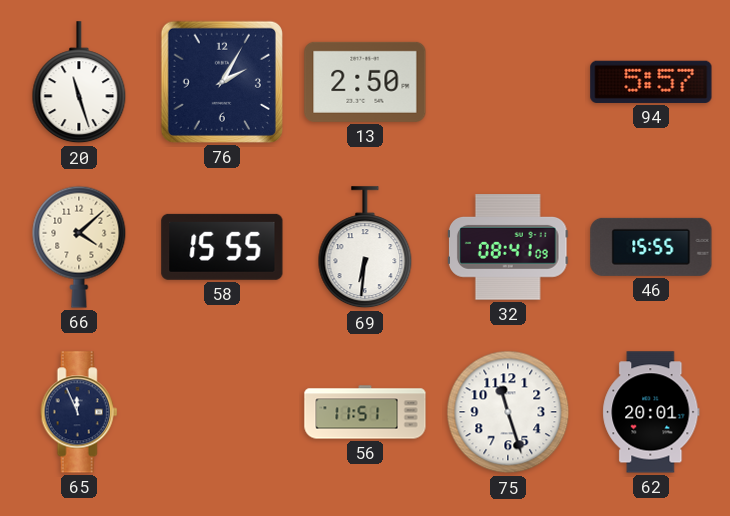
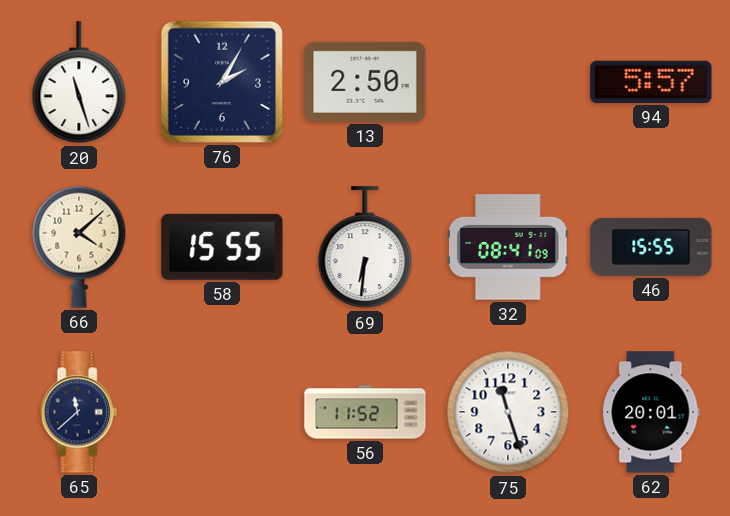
65: 11:56 -> 11:38 (79, 412)
56: 11:51 -> 11:52 (365, 412)
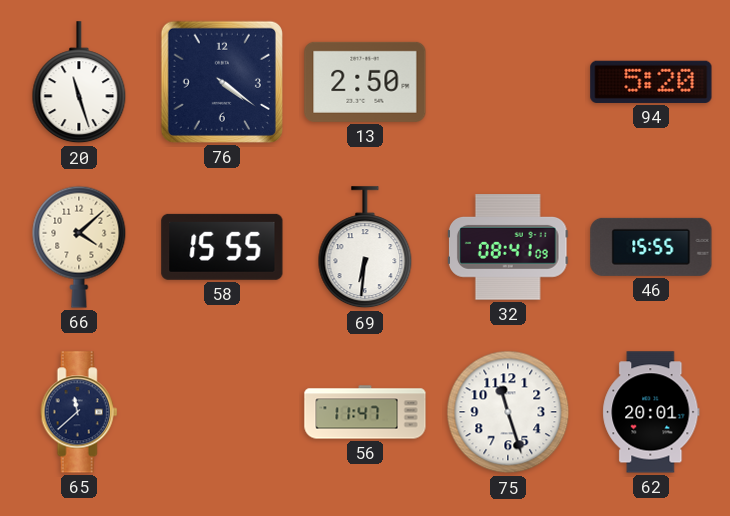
76: 2:05 -> 4:21 (222, 82)
94: 5:57 -> 5:20 (651, 82)
56: 11:52 -> 11:47 (365, 412)
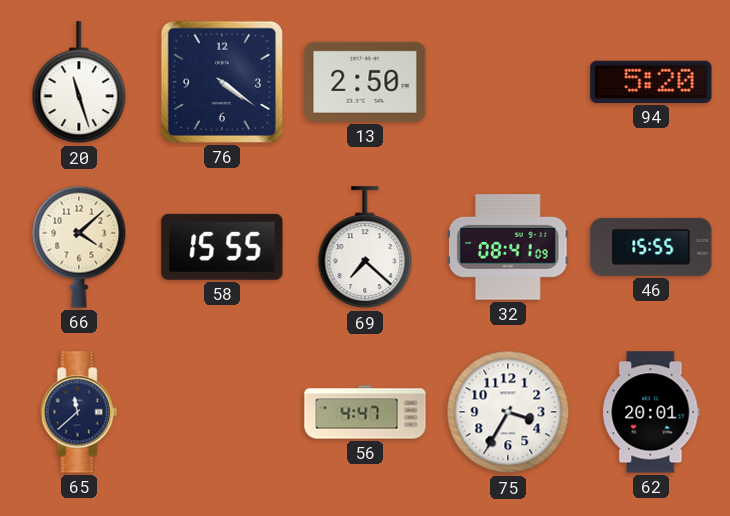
69: 6:31 -> 7:22 (365, 248)
56: 11:47 -> 4:47 (365, 412)
75: 11:27 -> 3:35 (508, 412)
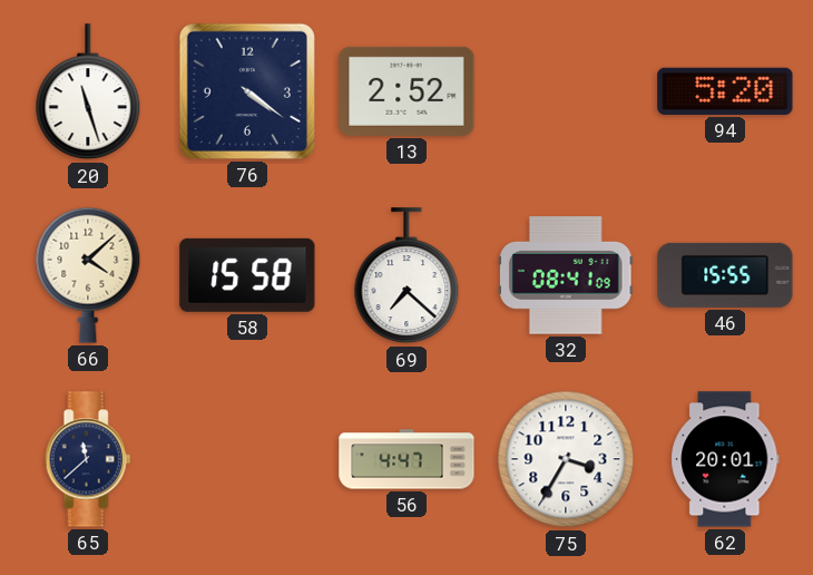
13: 2:50 -> 2:52 (406, 91)
58: 15:55 -> 15:58 (247, 275)
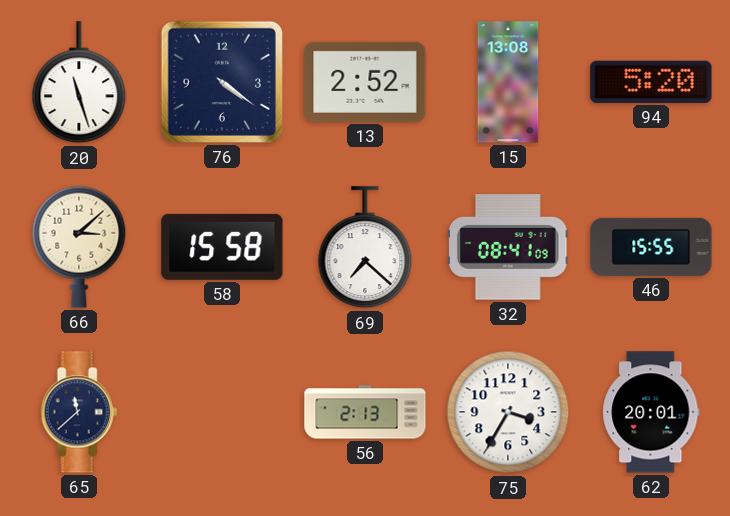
15: none -> 13:08 (508, 82)
66: 4:08 -> 3:08 (79, 247)
56: 4:47 -> 2:13 (365, 412)
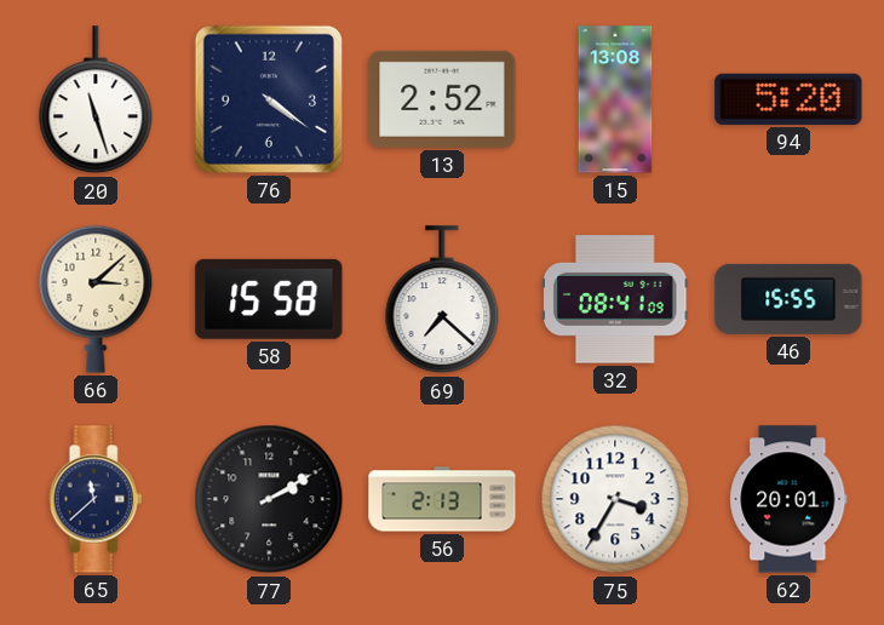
77: none -> 2:10 (269, 499)
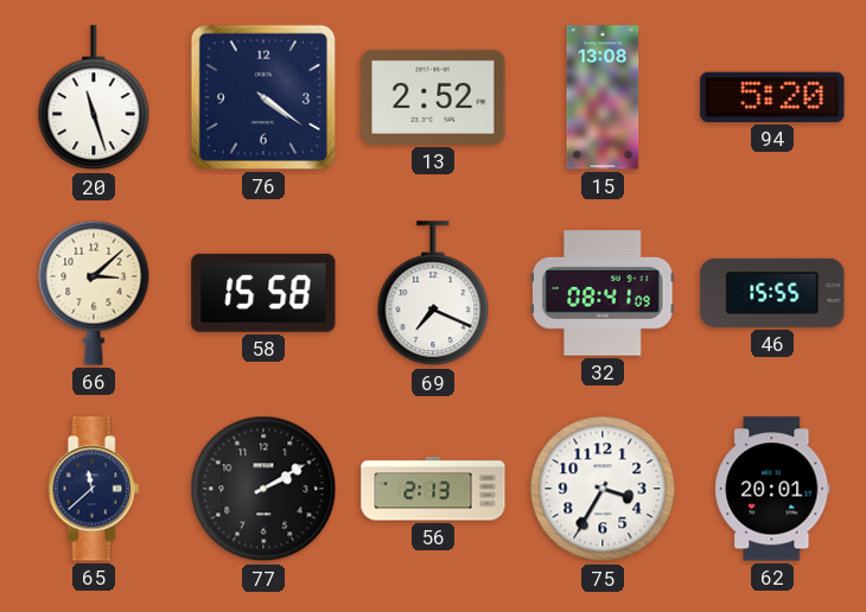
69: 7:22 -> 7:19 (433, 294)
